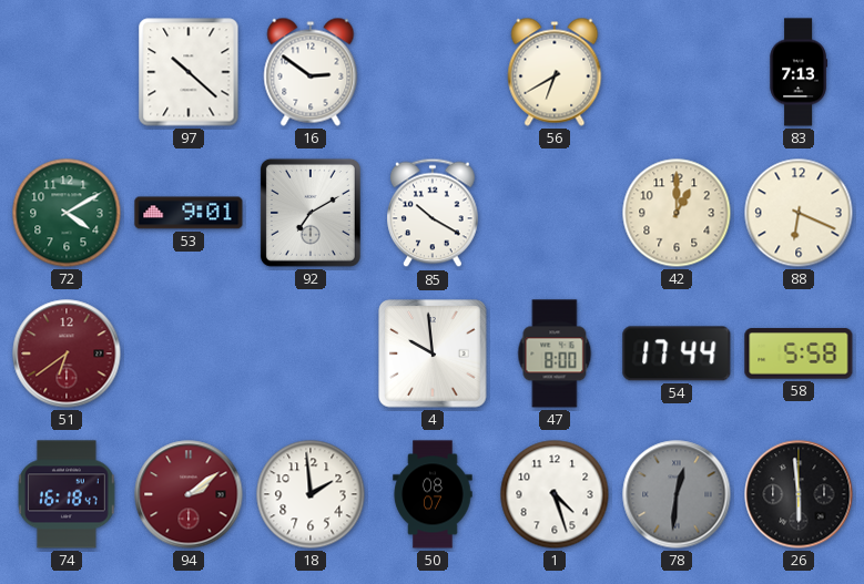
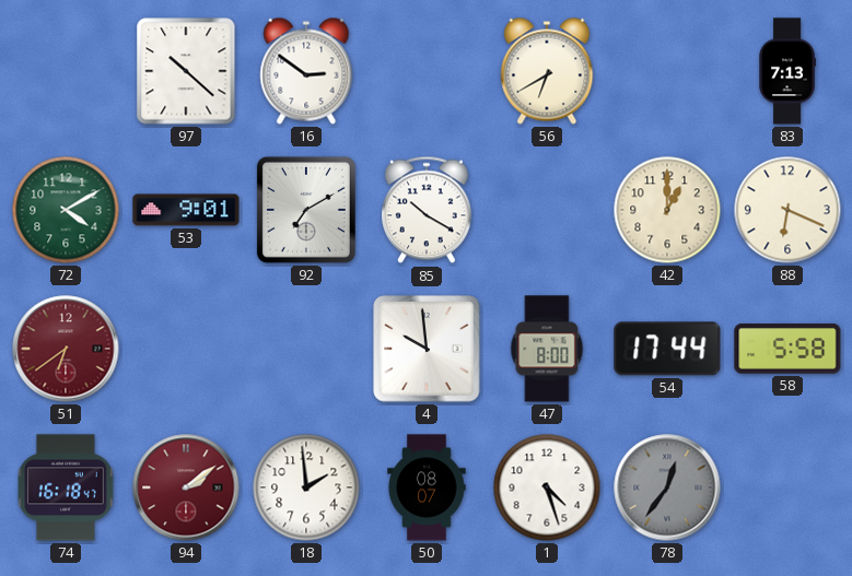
78: 12:31 -> 12:36 (667, 487)
26: 5:59 -> none (799, 494)
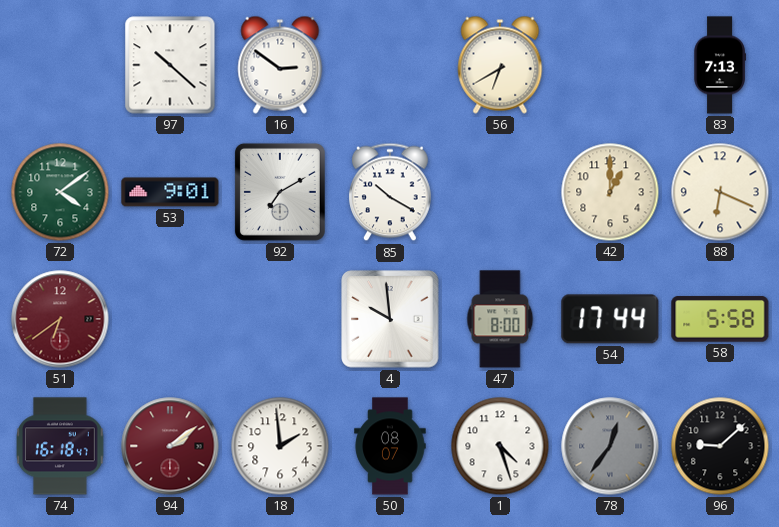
72: 4:10 -> 4:09 (60, 192)
96: none -> 9:08 (720, 446)
